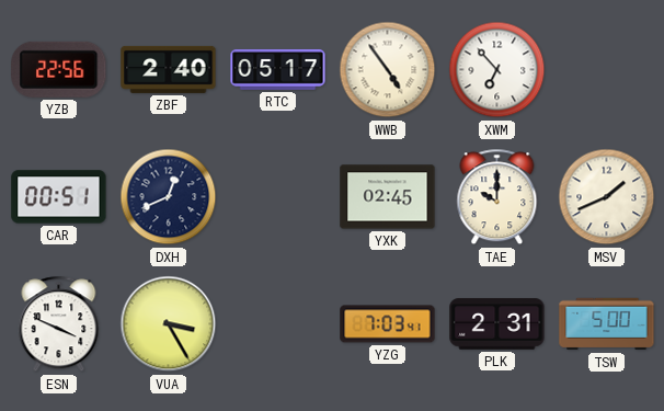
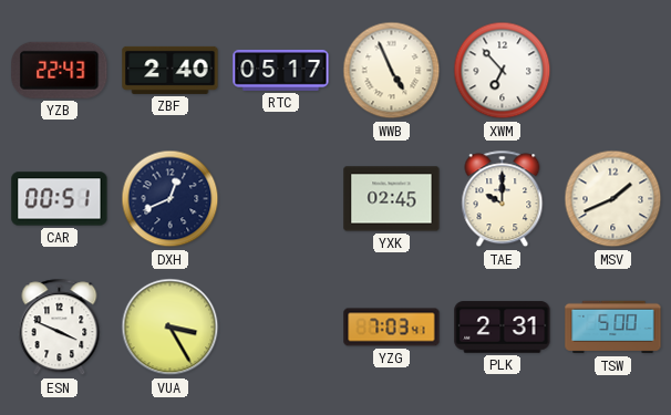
YZB: 22:56 -> 22:43 (60, 70)
WWB: 4:54 -> 4:56 (392, 71)
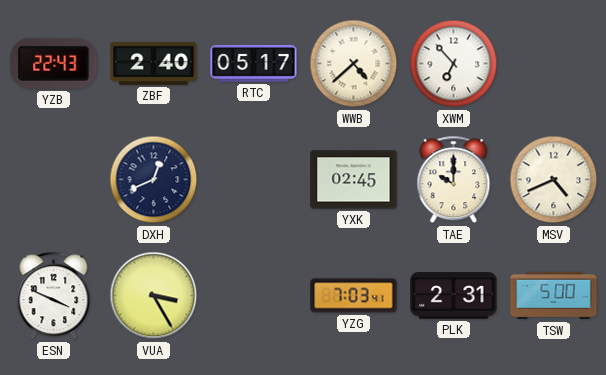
WWB: 4:56 -> 4:38 (354, 64)
CAR: 00:51 -> none (60, 199)
MSV: 1:41 -> 4:41 (554, 180)
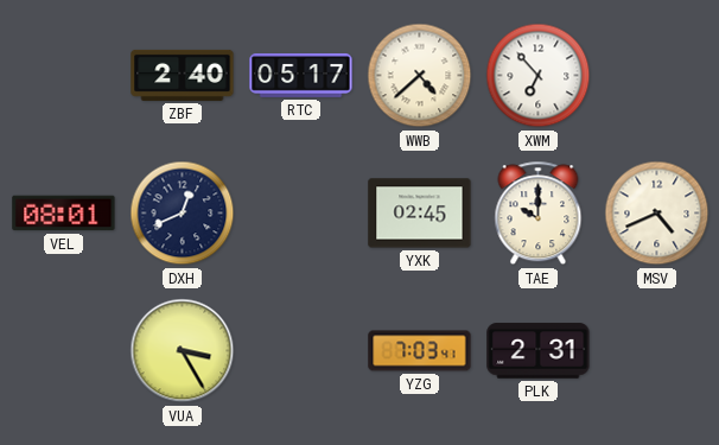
YZB: 22:43 -> none (54, 63)
VEL: none -> 08:01 (64, 214)
ESN: 3:49 -> none (54, 296)
TSW: 5:00 -> none (554, 296)
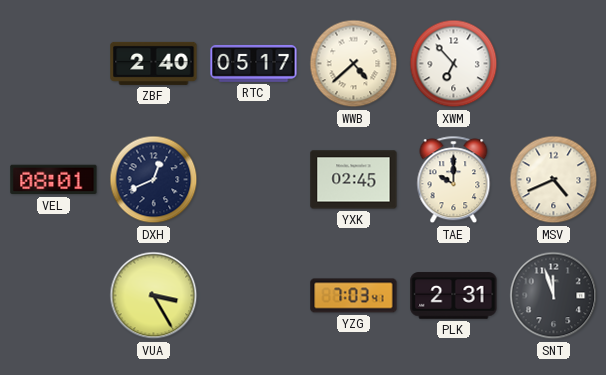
SNT: none -> 11:57 (554, 296)
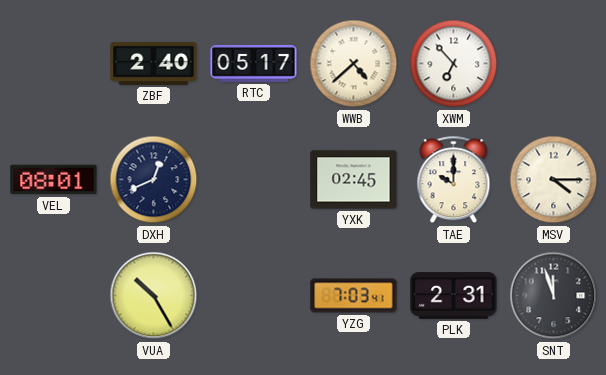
MSV: 4:41 -> 4:15 (554, 180)
VUA: 3:25 -> 10:25 (154, 296)
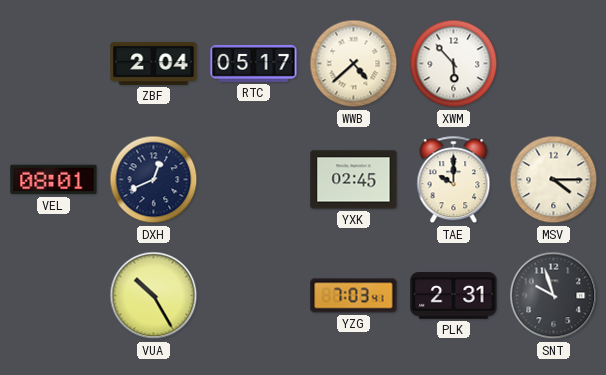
ZBF: 2:40 -> 2:04 (154, 63)
XWM: 6:53 -> 5:53 (454, 64)
SNT: 11:57 -> 9:57 (554, 296)
